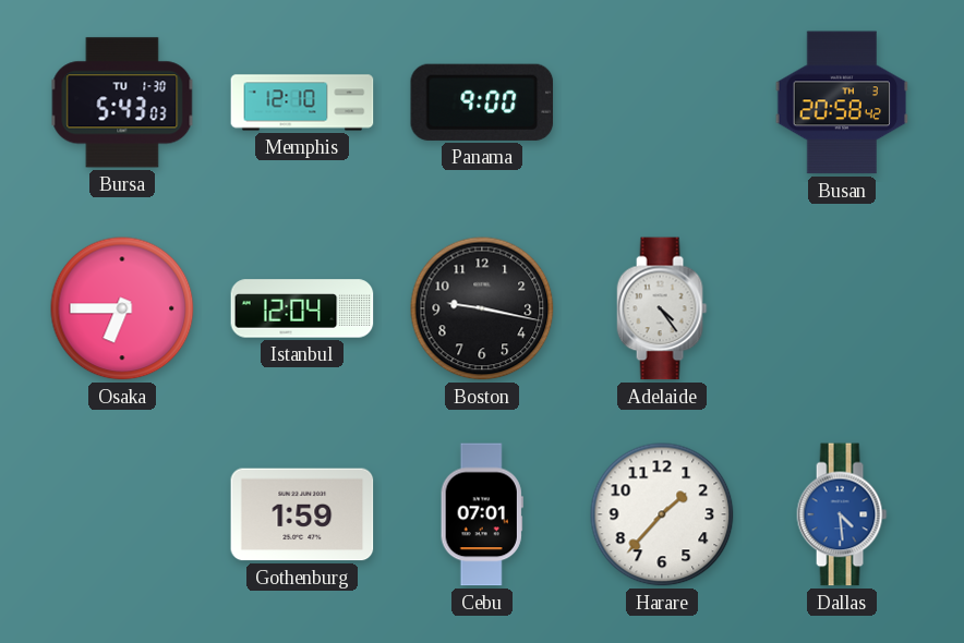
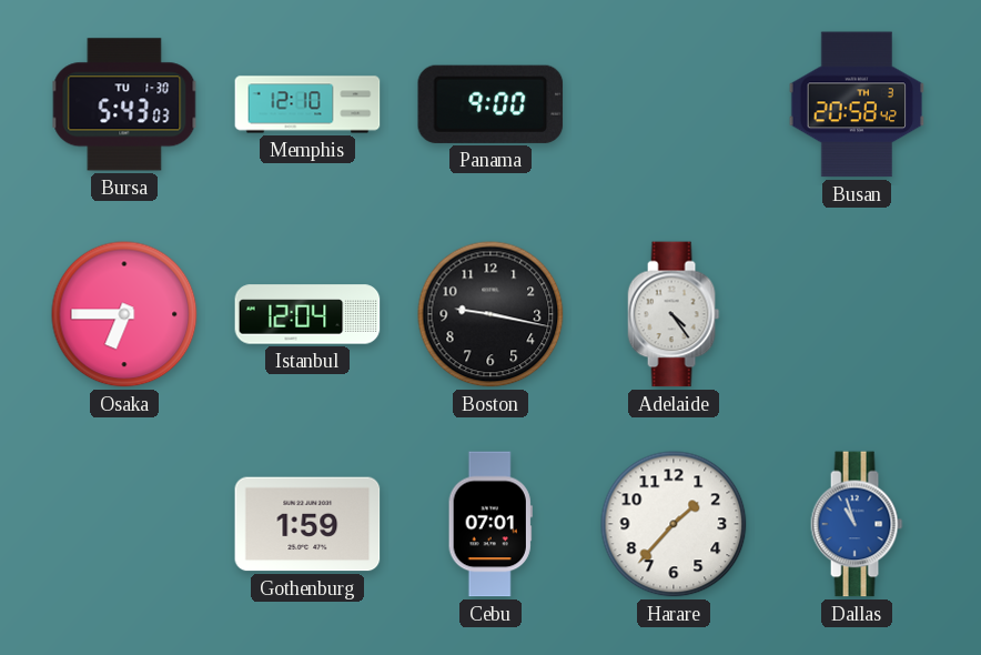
Dallas: 4:29 -> 10:57 (857, 524)
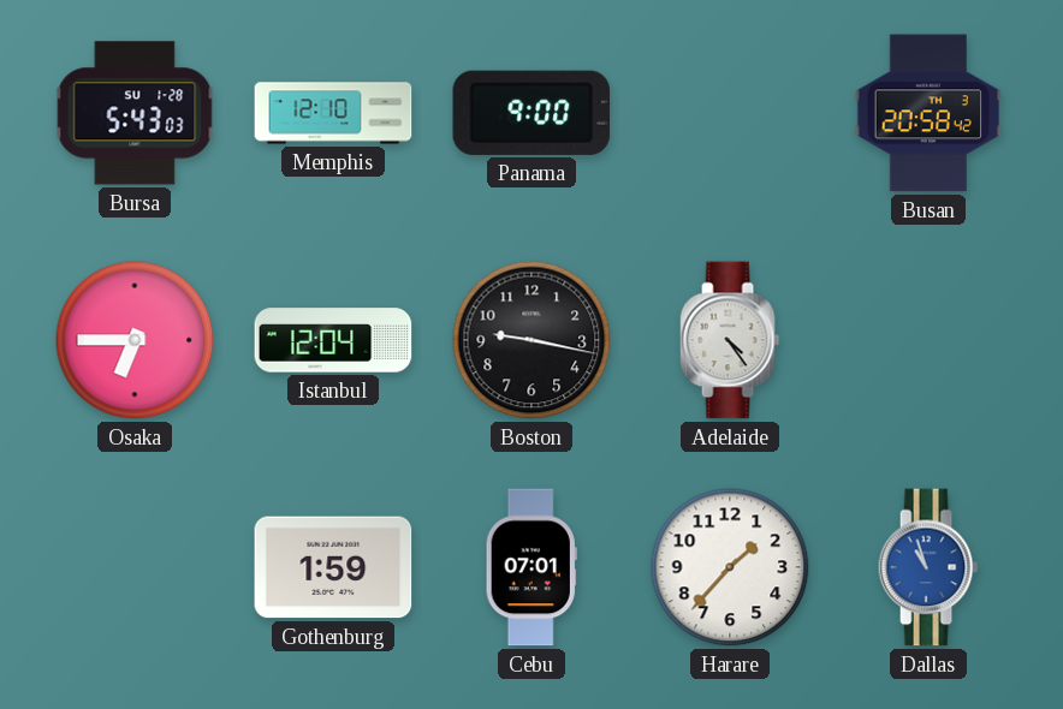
Bursa date: TU 1-30 -> SU 1-28 (135, 113)
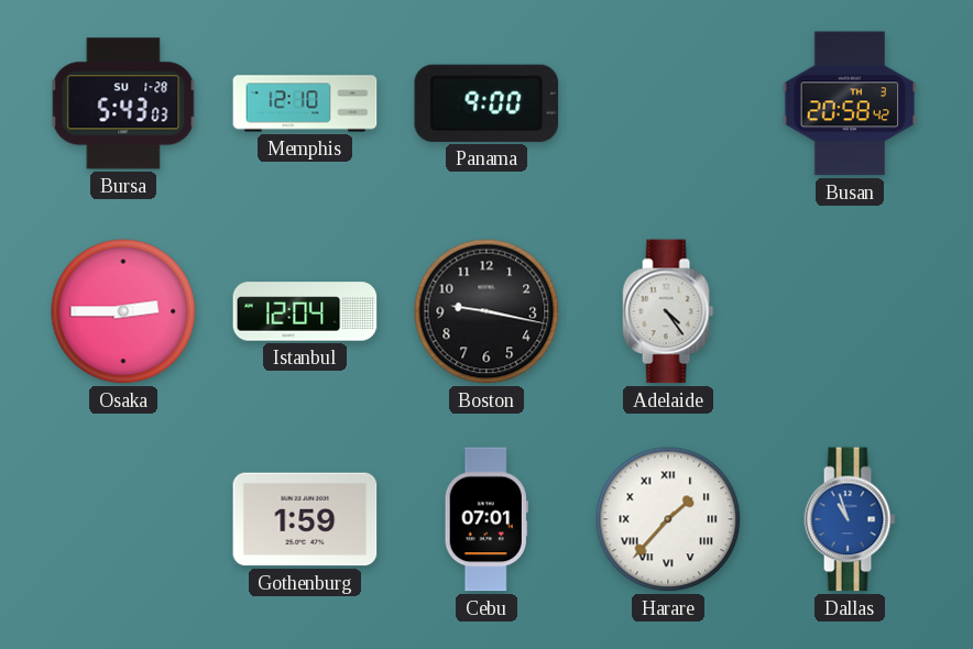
Osaka: 6:45 -> 2:45 (123, 311)
Harare numerals: Arabic -> Roman (668, 519)
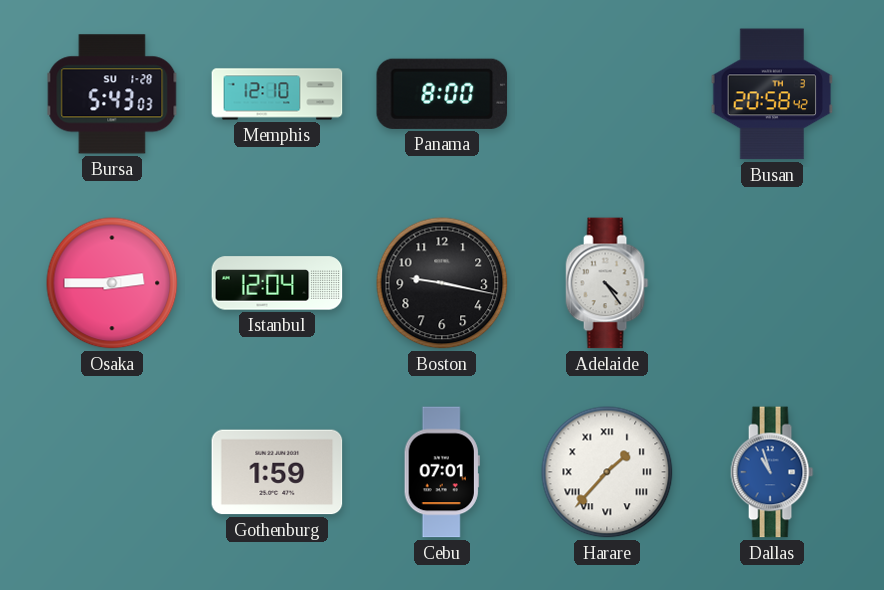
Panama: 9:00 -> 8:00 (442, 94)
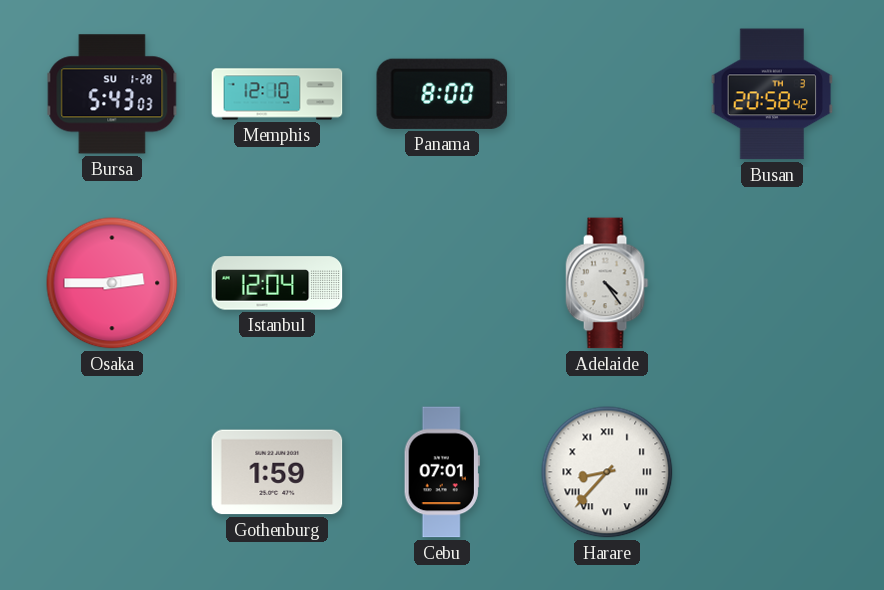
Boston: 9:17 -> none (442, 283)
Harare: 1:37 -> 8:37 (607, 472)
Dallas: 10:57 -> none (772, 472)
